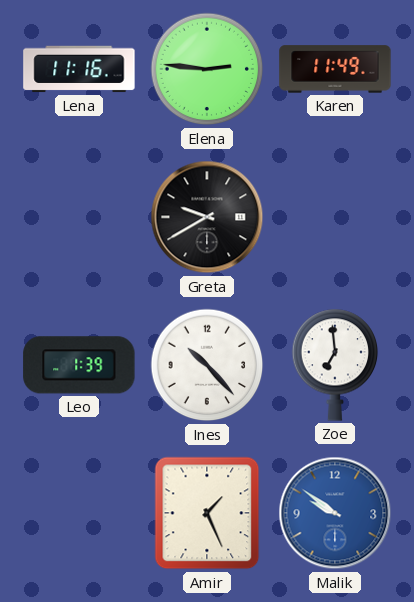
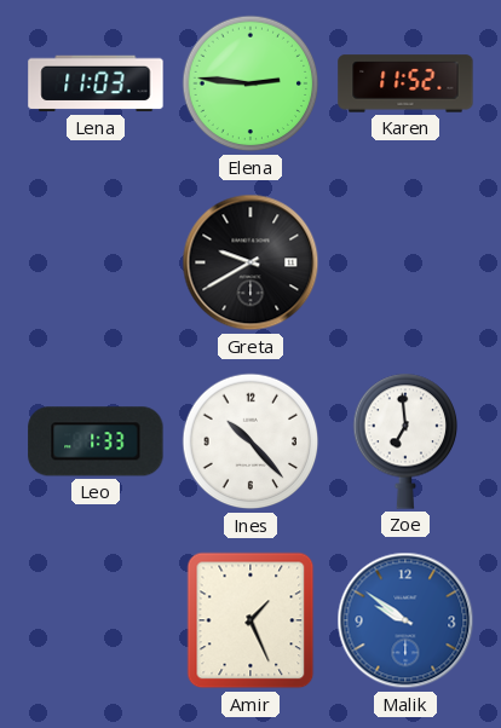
Lena: 11:16 -> 11:03 (96, 83)
Karen: 11:49 -> 11:52 (405, 83)
Leo: 1:39 -> 1:33 (96, 441)
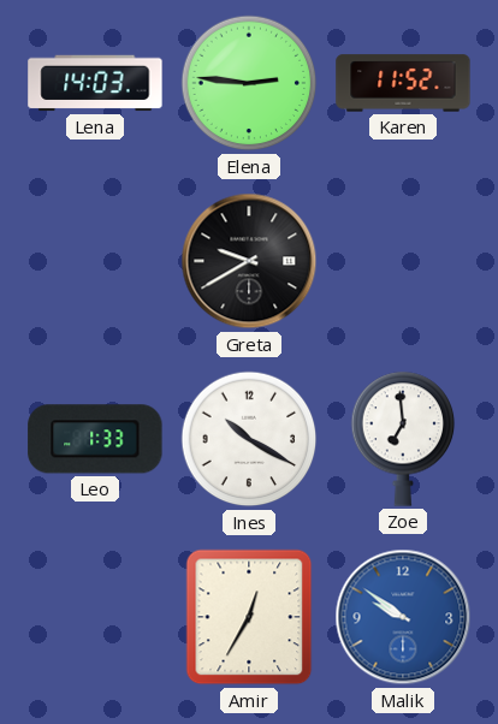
Lena: 11:03 -> 14:03 (95, 83)
Ines: 10:23 -> 10:20 (249, 439)
Amir: 1:26 -> 12:35 (249, 617)
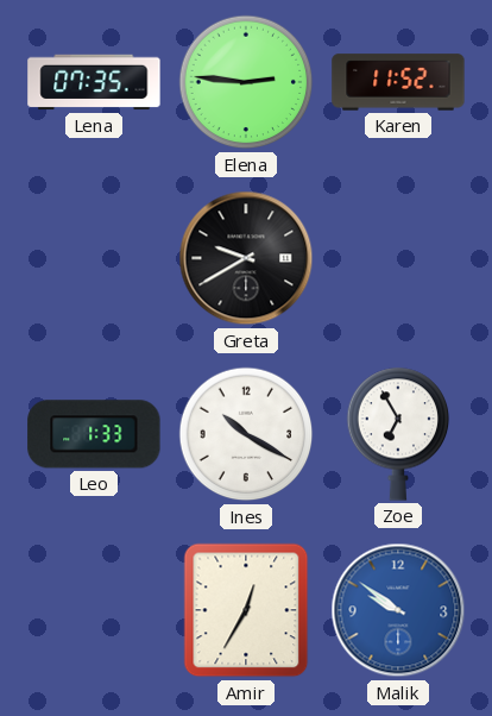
Lena: 14:03 -> 07:35 (94, 82)
Zoe: 6:59 -> 6:55 (398, 434)
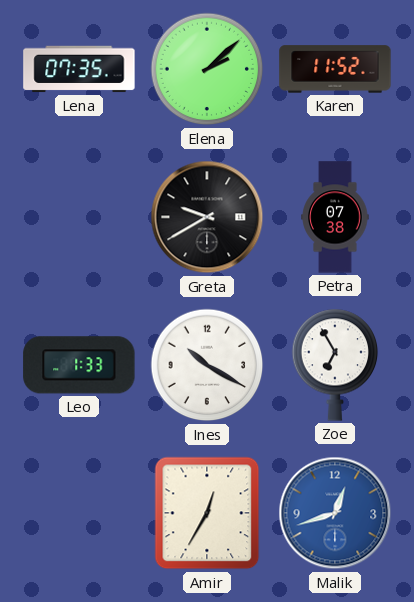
Elena: 2:46 -> 2:08 (207, 69)
Petra: none -> 07:38 (335, 217)
Malik: 9:51 -> 12:42 (335, 513)
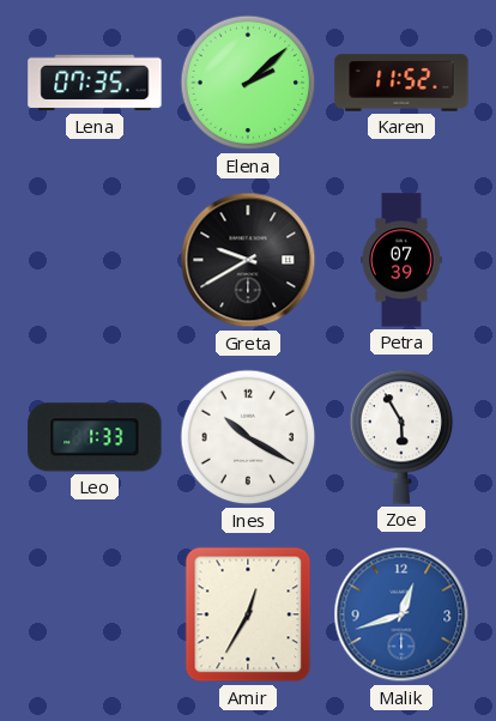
Petra: 07:38 -> 07:39 (401, 260)
Zoe: 6:55 -> 5:55 (401, 437)
